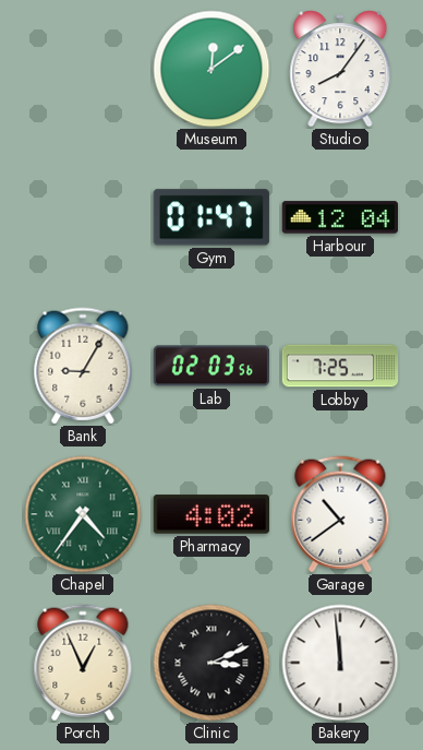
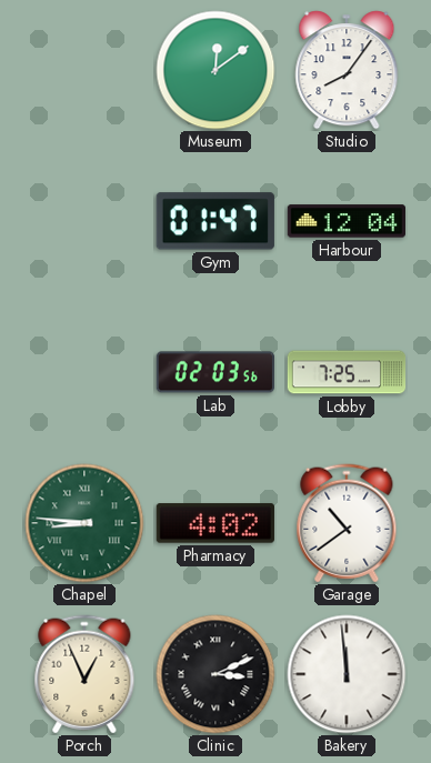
Bank: 9:05 -> none (83, 366)
Chapel: 4:36 -> 8:46 (84, 523)
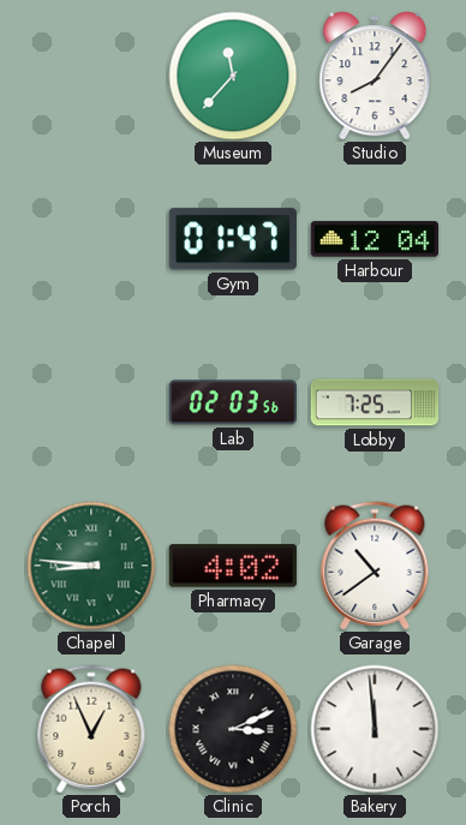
Museum: 12:09 -> 11:37 (233, 76)
